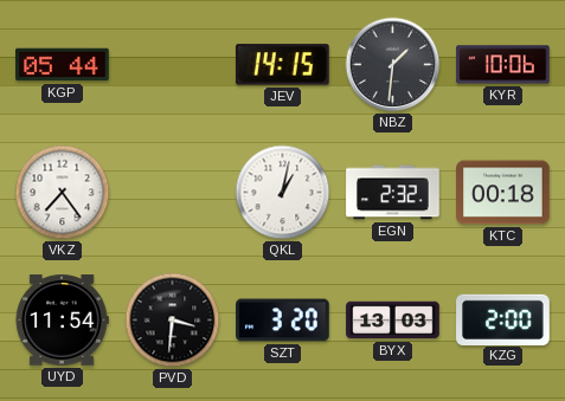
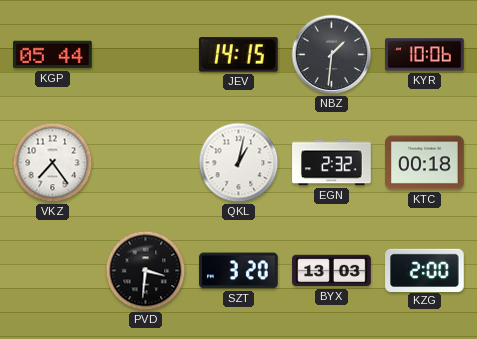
UYD: 11:54 -> none (62, 321)
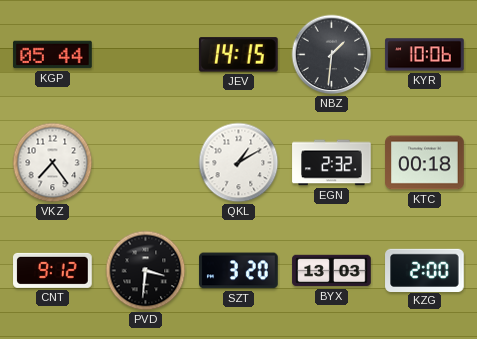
QKL: 1:02 -> 1:10 (239, 163)
CNT: none -> 9:12 (53, 270)
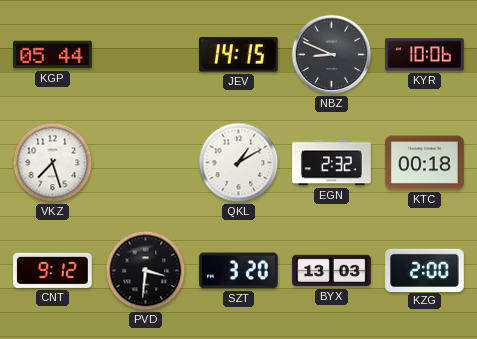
NBZ: 1:31 -> 8:49 (332, 55)
VKZ: 7:24 -> 7:27 (53, 163)
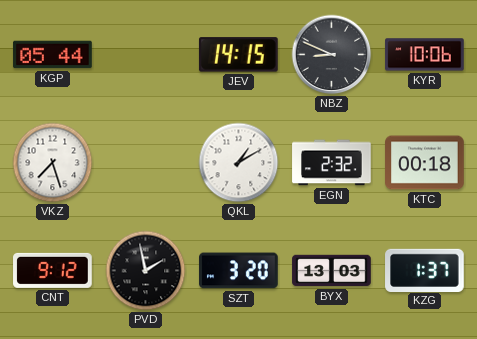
PVD: 3:31 -> 1:58 (146, 271)
KZG: 2:00 -> 1:37 (425, 270)
